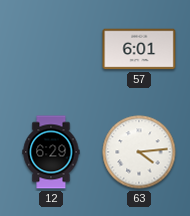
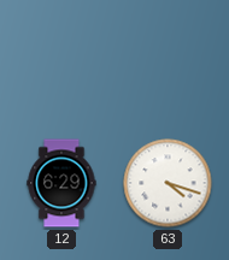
57: 6:01 -> none (139, 49)
63: 4:14 -> 4:18 (168, 183)
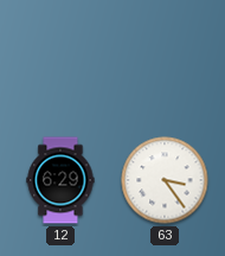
63: 4:18 -> 3:24 (165, 180)
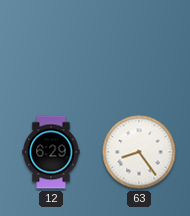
63: 3:24 -> 8:24 (139, 152)
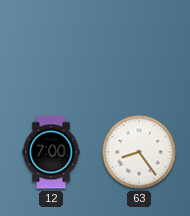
12: 6:29 -> 7:00 (51, 152)
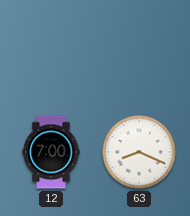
63: 8:24 -> 8:19 (139, 152)
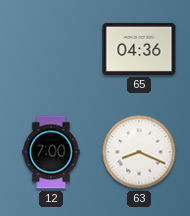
65: none -> 04:36 (139, 49)
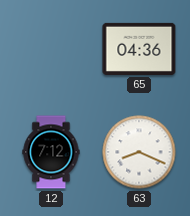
12: 7:00 -> 7:12 (51, 152)
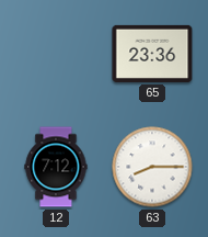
65: 04:36 -> 23:36 (152, 54)
63: 8:19 -> 8:15 (152, 167)
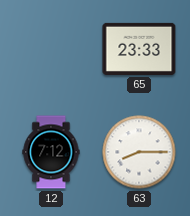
65: 23:36 -> 23:33 (139, 49)
